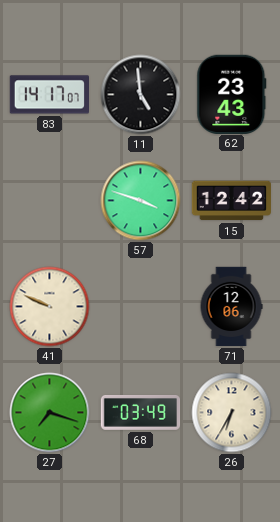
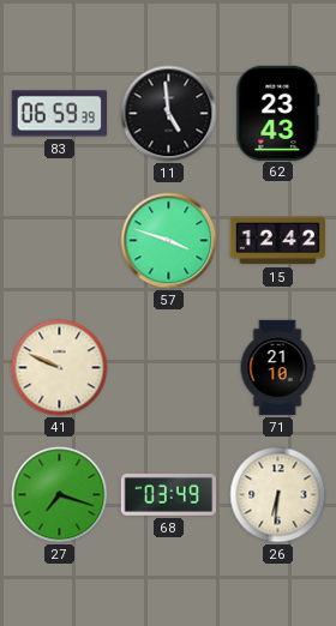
83: 14:17 -> 06:59 (59, 114)
71: 12:06 -> 21:10 (277, 368)
26: 6:35 -> 6:31 (278, 495)
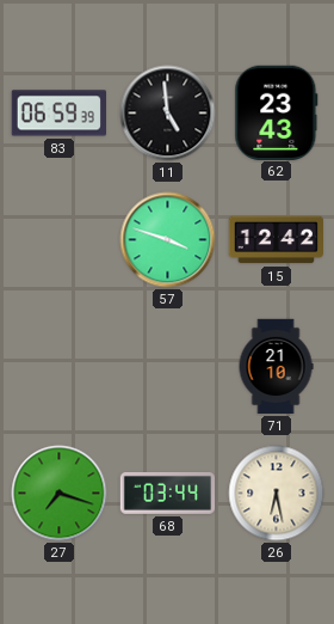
41: 9:49 -> none (60, 368)
68: 03:49 -> 03:44 (168, 493)
26: 6:31 -> 6:28 (277, 494)
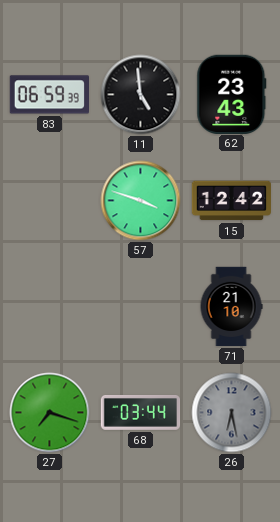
26 dial: cream -> grey (232, 413)
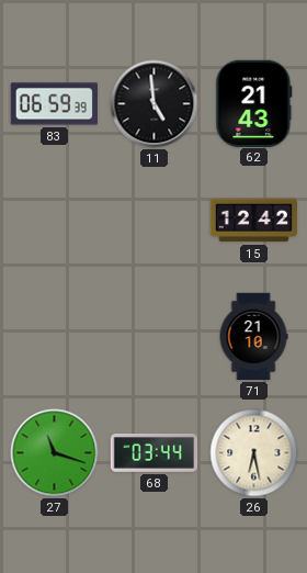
62: 23:43 -> 21:43 (254, 103)
57: 3:48 -> none (141, 201)
27: 7:18 -> 11:18 (55, 453)
26 dial: grey -> cream (254, 453)
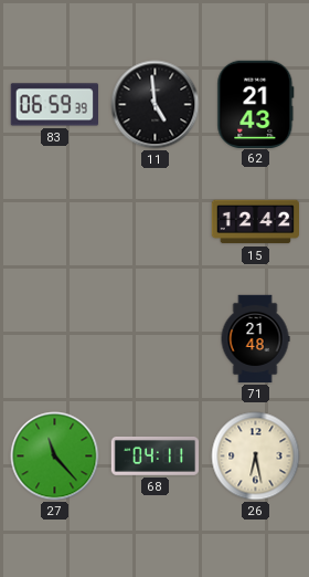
71: 21:10 -> 21:48 (255, 339)
27: 11:18 -> 11:23 (55, 457)
68: 03:44 -> 04:11 (156, 455)
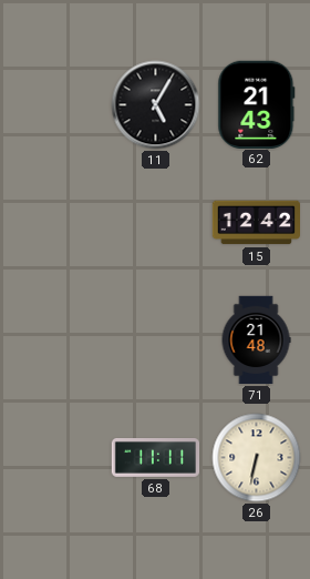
83: 06:59 -> none (54, 105)
11: 4:59 -> 5:05 (156, 105)
27: 11:23 -> none (55, 457)
68: 04:11 -> 11:11 (156, 457)
26: 6:28 -> 6:32 (257, 458)
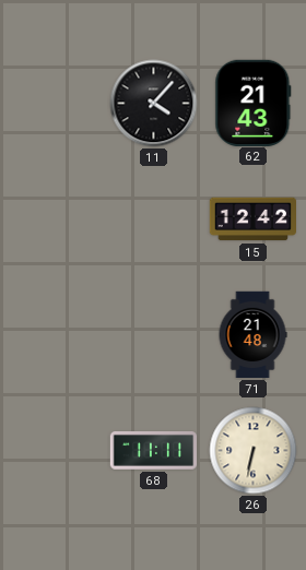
11: 5:05 -> 4:07 (154, 104)
